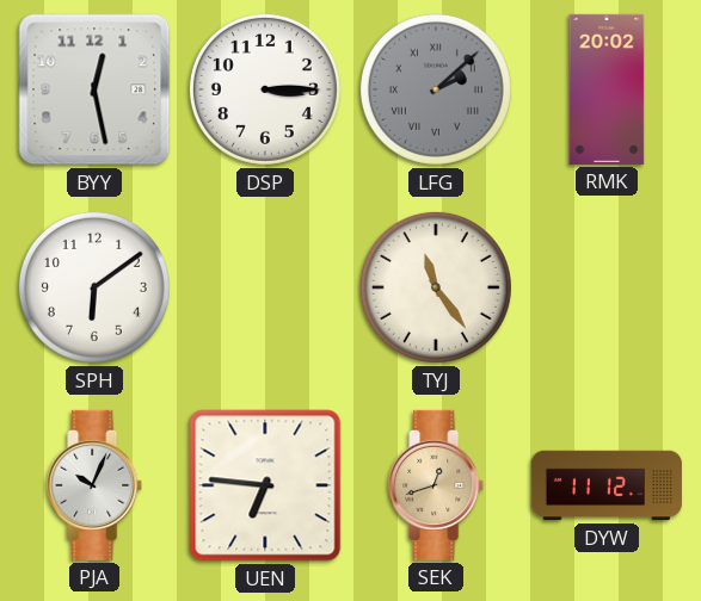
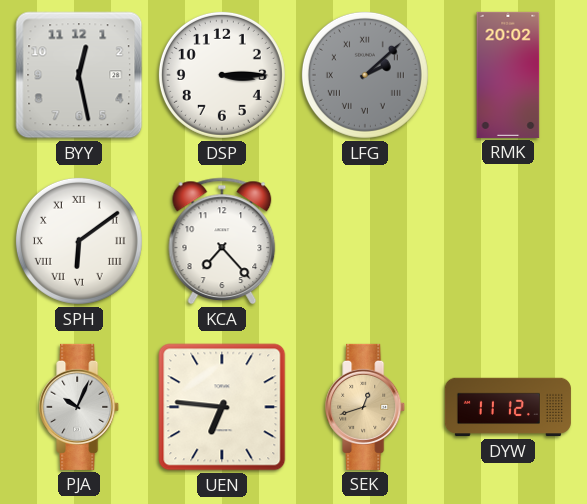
SPH numerals: Arabic -> Roman (79, 241)
KCA: none -> 7:23 (222, 241)
TYJ: 11:24 -> none (436, 287)
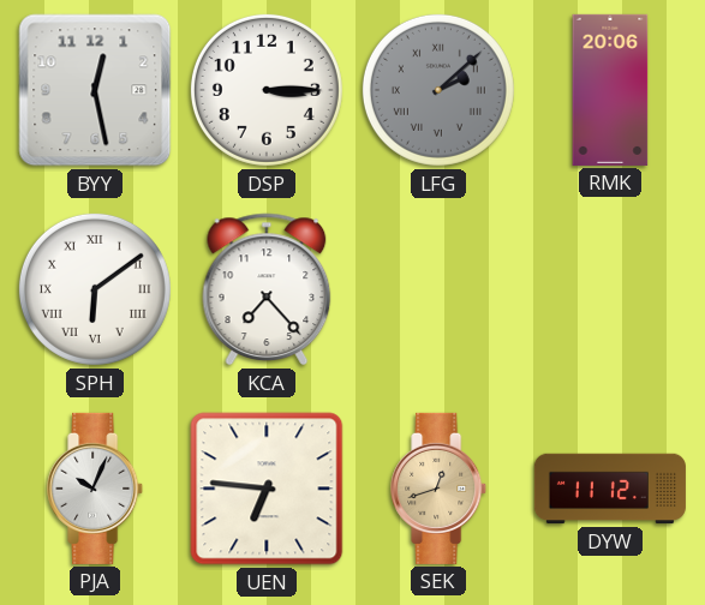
RMK: 20:02 -> 20:06 (610, 90)
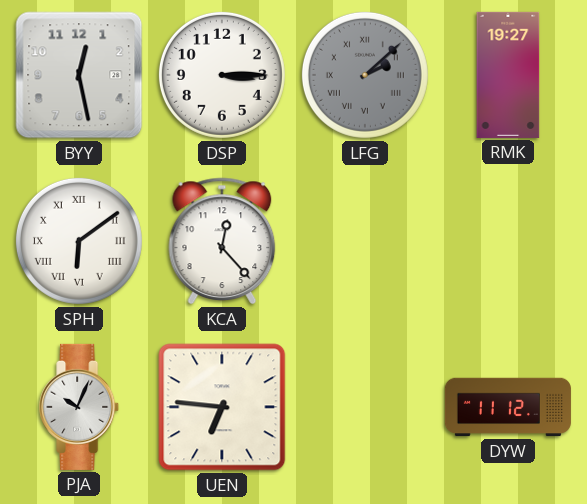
RMK: 20:06 -> 19:27 (508, 75)
KCA: 7:23 -> 12:23 (222, 241)
SEK: 12:42 -> none (440, 489)
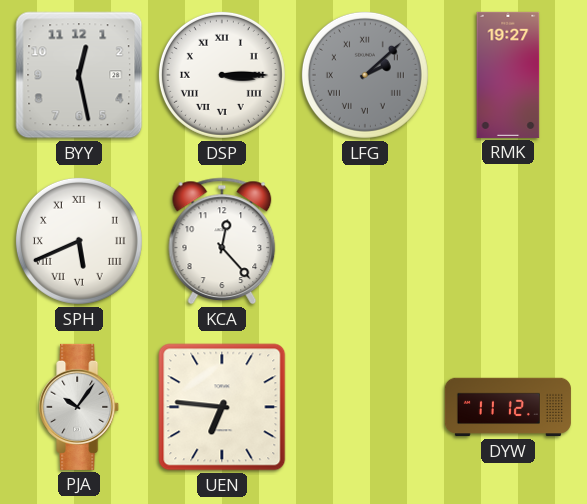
DSP numerals: Arabic -> Roman (222, 75)
SPH: 6:09 -> 5:41 (79, 241)
PJA: 10:04 -> 10:06 (80, 407)
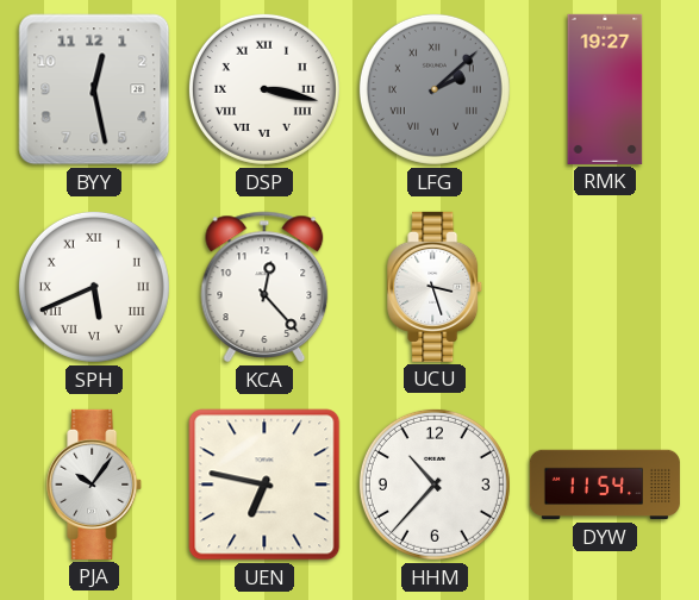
DSP: 3:15 -> 3:17 (264, 89)
UCU: none -> 3:27 (436, 287)
UEN: 6:46 -> 6:47 (264, 485)
HHM: none -> 10:37 (435, 485)
DYW: 11:12 -> 11:54 (605, 485)
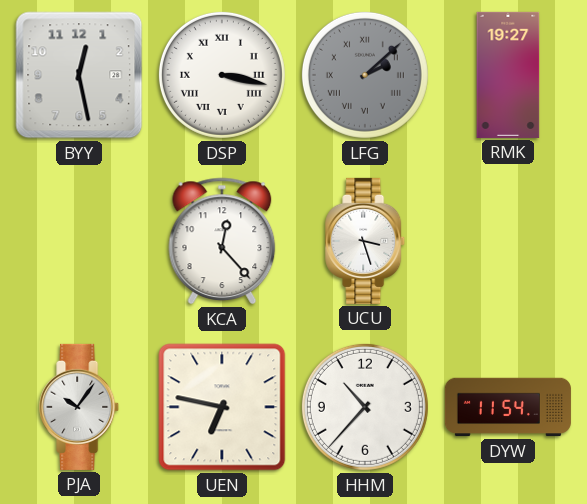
SPH: 5:41 -> none (94, 287)
